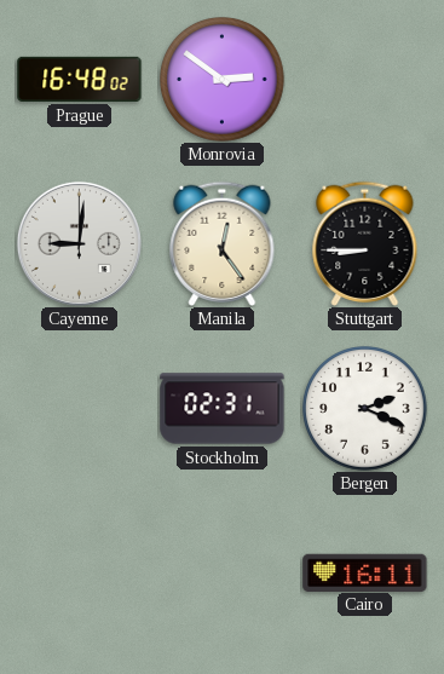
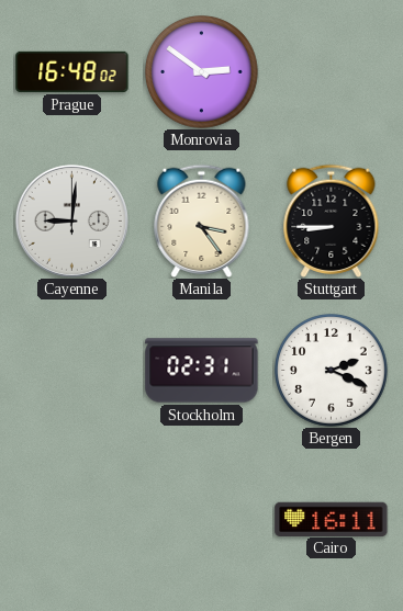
Manila: 12:24 -> 3:24 (202, 220)
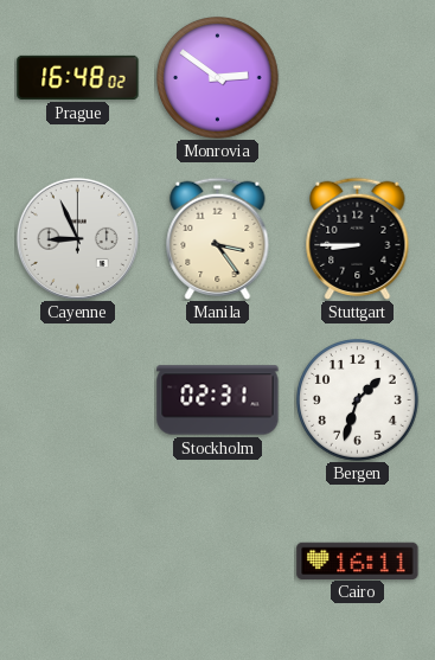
Cayenne: 9:01 -> 8:56 (77, 238)
Bergen: 2:19 -> 1:33 (358, 401)
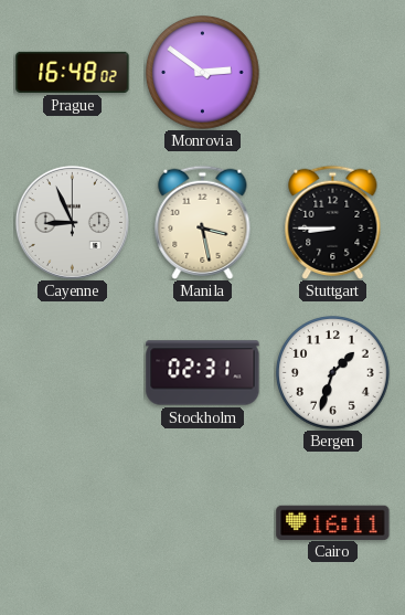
Manila: 3:24 -> 3:28 (203, 222)
